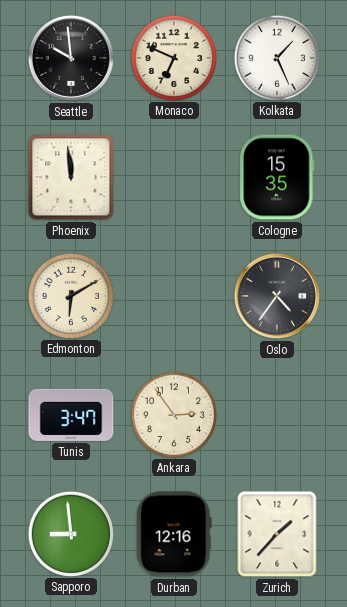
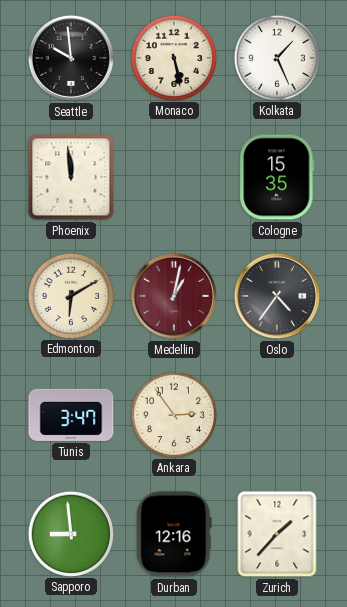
Monaco: 6:49 -> 5:28 (173, 57)
Medellin: none -> 1:02 (174, 296)
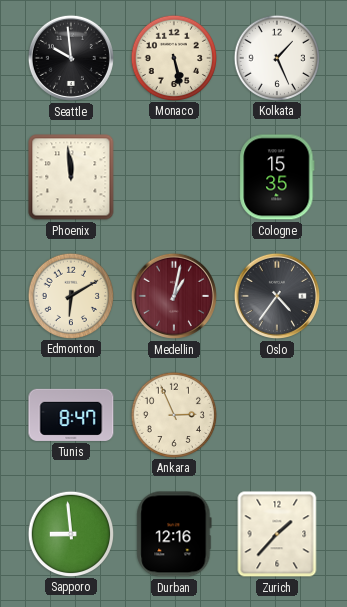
Tunis: 3:47 -> 8:47 (71, 415)
Ankara: 2:54 -> 2:56 (173, 414)
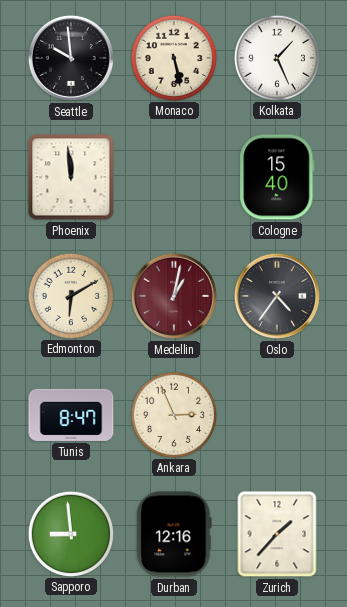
Cologne: 15:35 -> 15:40 (277, 177)
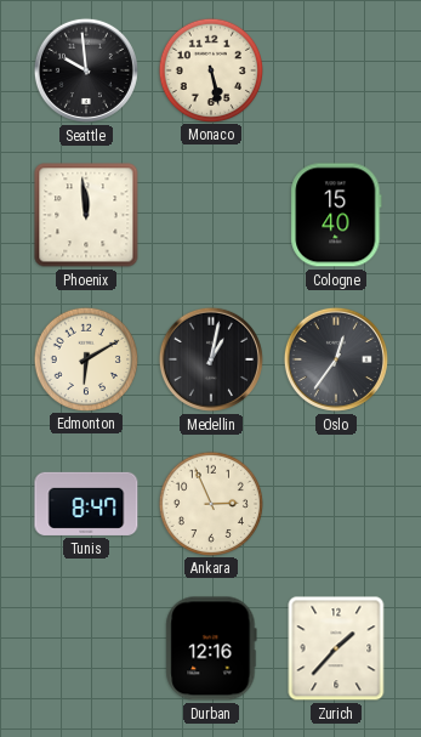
Kolkata: 1:26 -> none (276, 57)
Medellin dial: burgundy -> black (211, 359)
Oslo: 4:36 -> 12:36 (336, 359)
Sapporo: 8:59 -> none (70, 533)
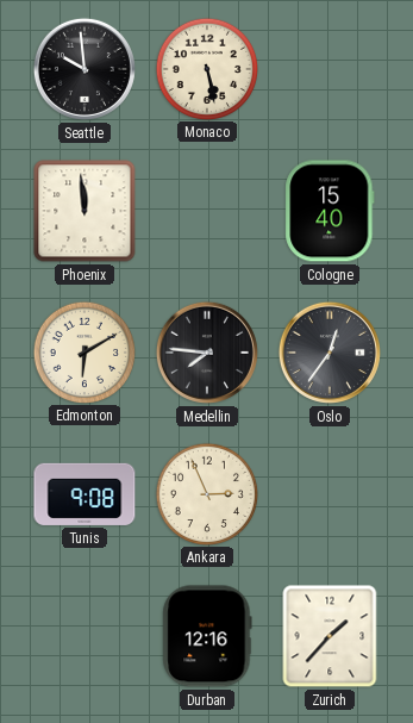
Medellin: 1:02 -> 7:46 (207, 353)
Tunis: 8:47 -> 9:08 (85, 494)
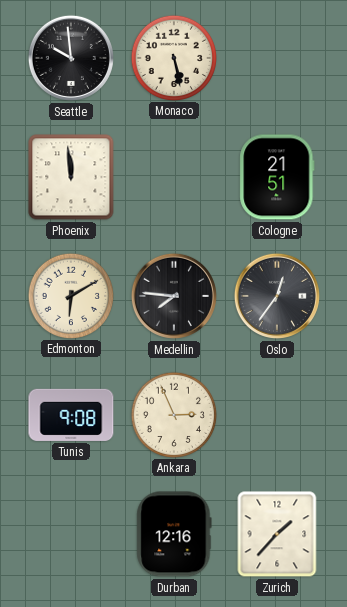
Cologne: 15:40 -> 21:51 (277, 177)
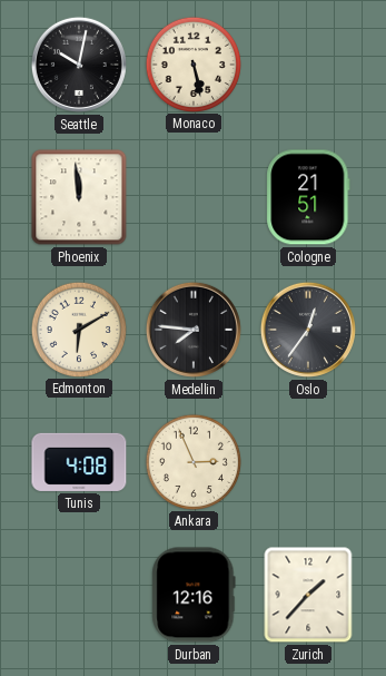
Seattle: 9:59 -> 10:02 (79, 65)
Tunis: 9:08 -> 4:08 (79, 462)
